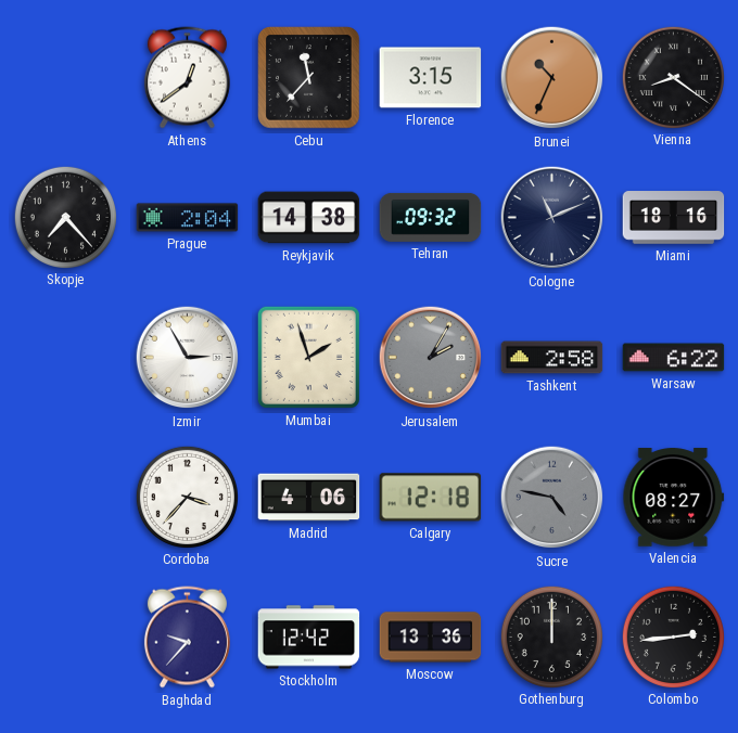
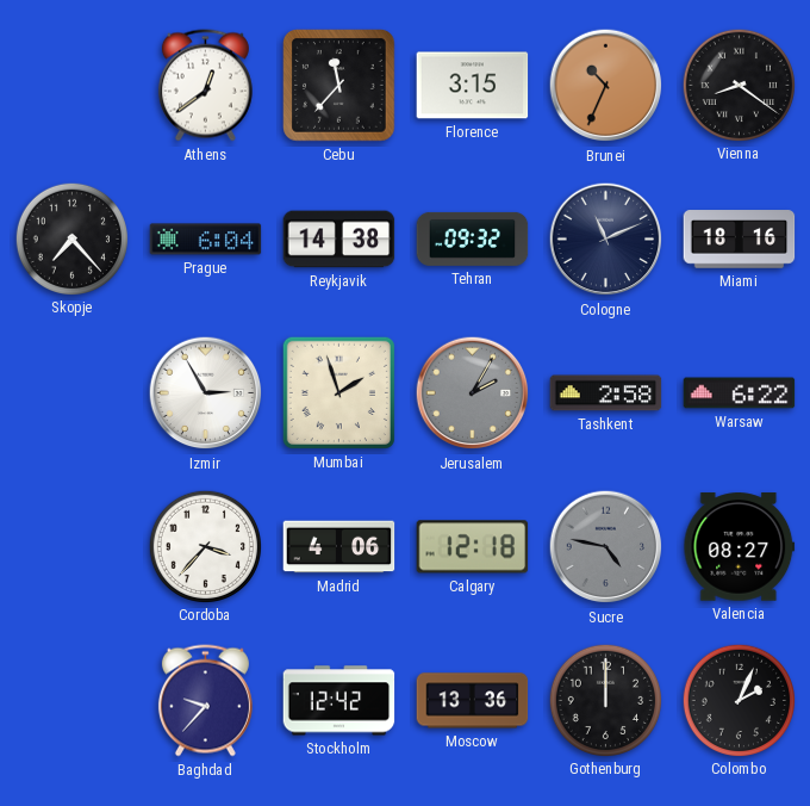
Prague: 2:04 -> 6:04 (206, 240)
Colombo: 2:44 -> 2:04 (739, 700)
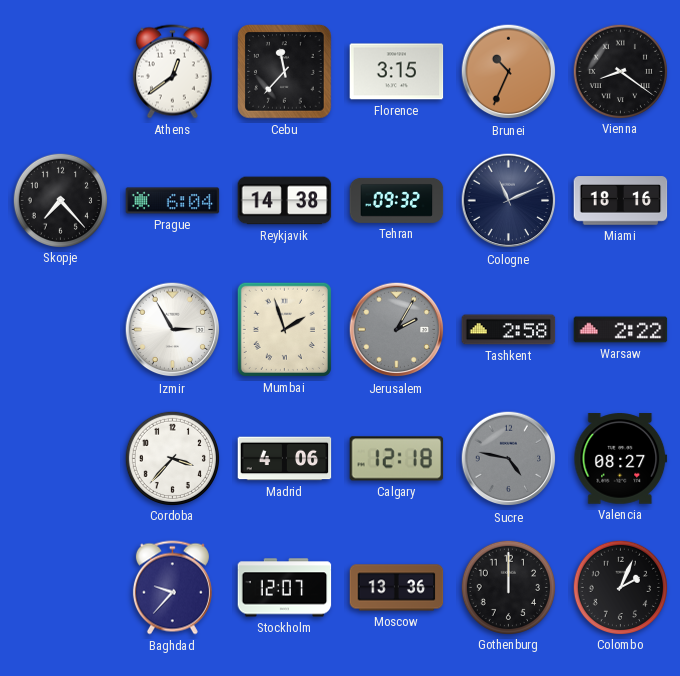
Warsaw: 6:22 -> 2:22 (621, 330)
Stockholm: 12:42 -> 12:07 (285, 588)
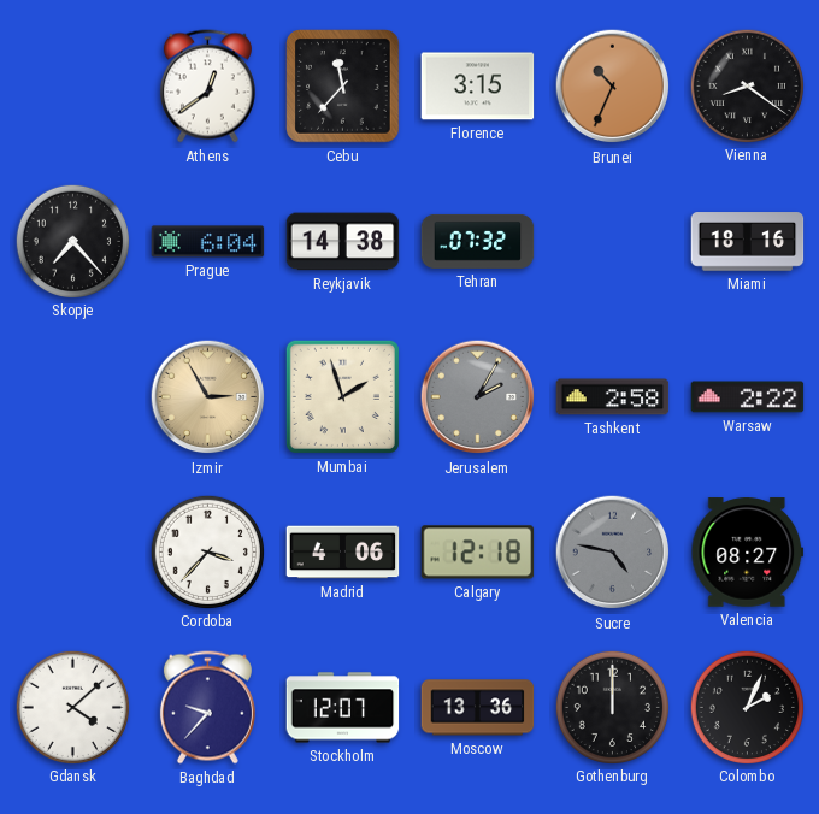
Tehran: 09:32 -> 07:32 (478, 241)
Cologne: 11:11 -> none (509, 201)
Izmir dial: white -> champagne (208, 397)
Gdansk: none -> 4:08 (72, 707)
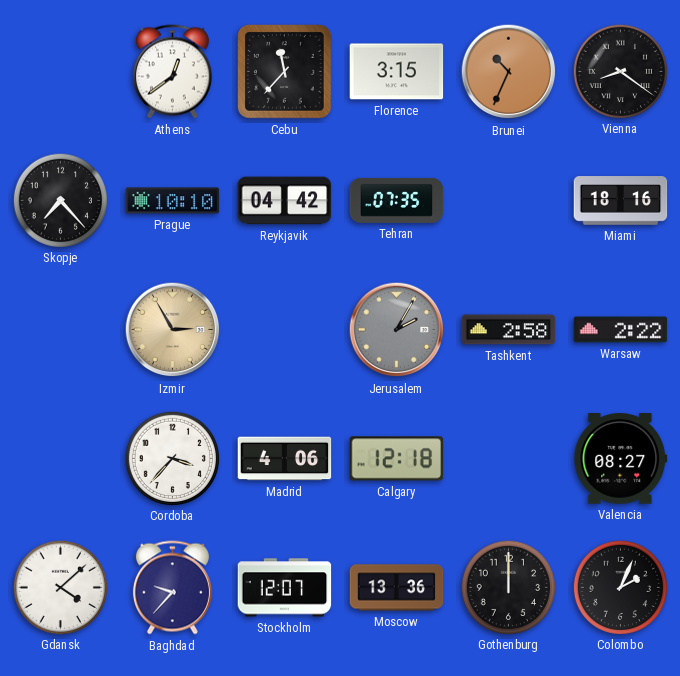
Prague: 6:04 -> 10:10 (173, 201)
Reykjavik: 14:38 -> 04:42 (285, 201)
Tehran: 07:32 -> 07:35 (397, 200)
Mumbai: 1:57 -> none (342, 396)
Sucre: 4:47 -> none (613, 553)
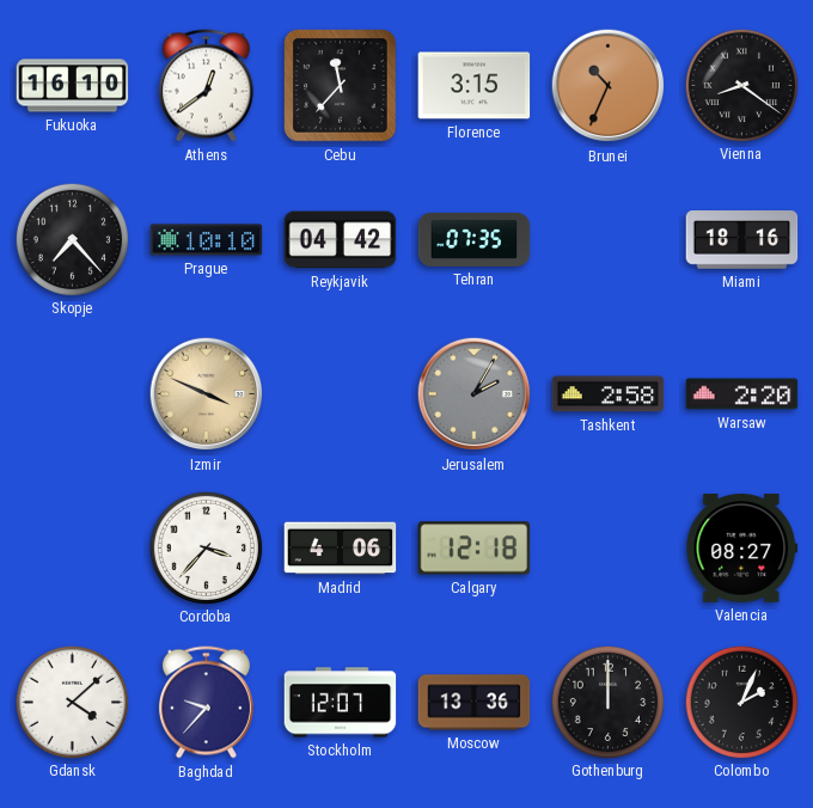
Fukuoka: none -> 16:10 (73, 86)
Izmir: 2:55 -> 3:49 (207, 394)
Warsaw: 2:22 -> 2:20 (742, 394)
